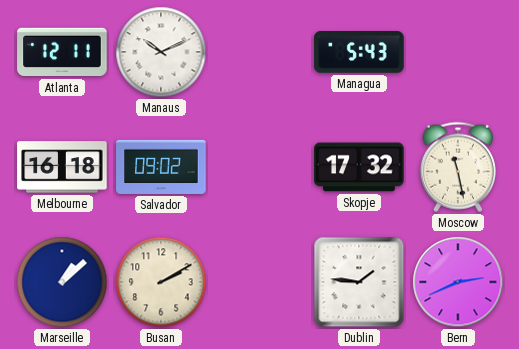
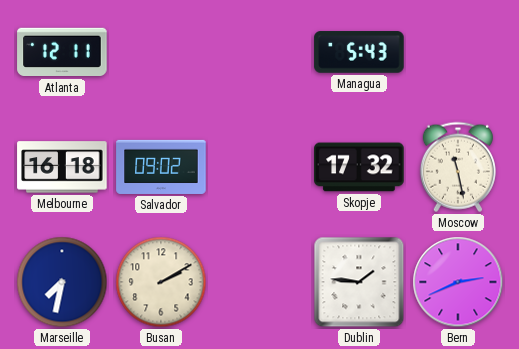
Manaus: 10:11 -> none (161, 52)
Marseille: 1:08 -> 7:32 (62, 282)
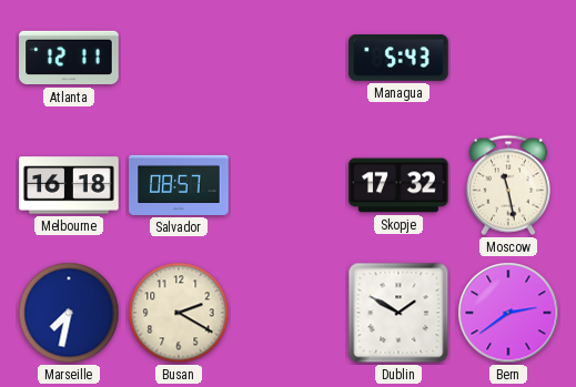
Salvador: 09:02 -> 08:57 (179, 185)
Busan: 2:10 -> 2:20 (179, 313)
Dublin: 1:46 -> 1:50 (398, 313)
Bern: 2:41 -> 2:39 (508, 313)
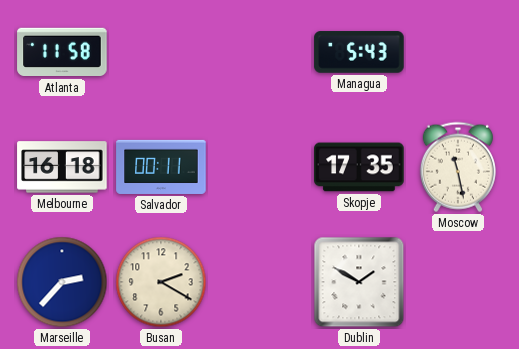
Atlanta: 12:11 -> 11:58 (62, 52)
Salvador: 08:57 -> 00:11 (161, 167)
Skopje: 17:32 -> 17:35 (359, 167)
Marseille: 7:32 -> 2:37 (62, 282)
Bern: 2:39 -> none (508, 313)
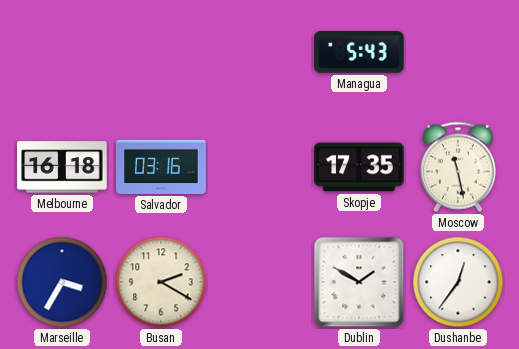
Atlanta: 11:58 -> none (62, 52)
Salvador: 00:11 -> 03:16 (161, 167)
Marseille: 2:37 -> 3:35 (62, 282)
Dushanbe: none -> 12:36 (458, 282)
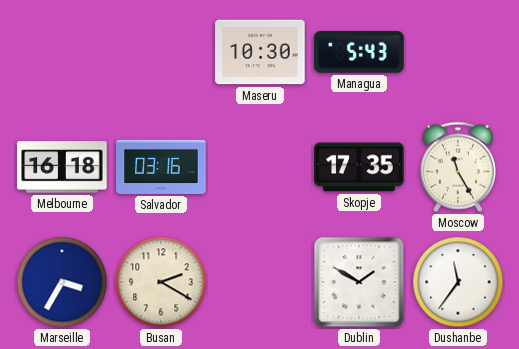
Maseru: none -> 10:30 (260, 52)
Moscow: 11:28 -> 11:25 (458, 167)
Dushanbe: 12:36 -> 11:36 (458, 282)
